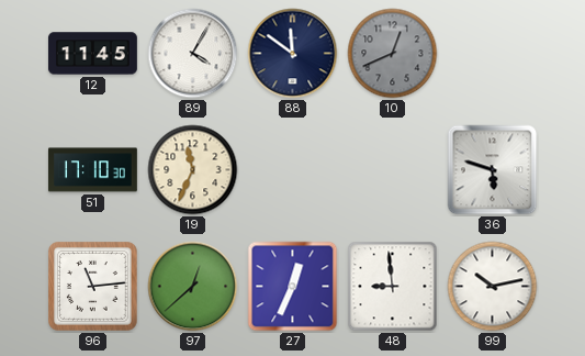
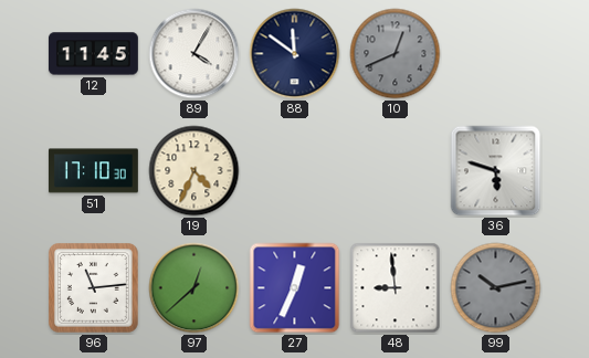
19: 11:34 -> 4:34 (194, 171)
99 dial: white -> grey (496, 288)
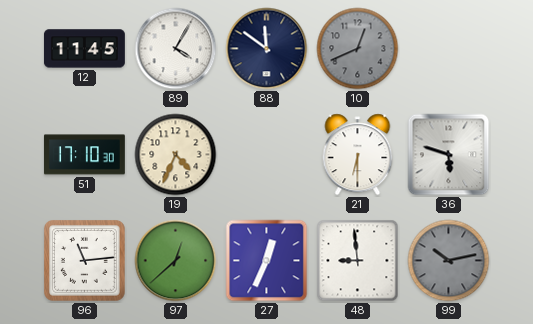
21: none -> 6:30 (358, 155)
